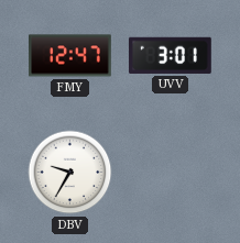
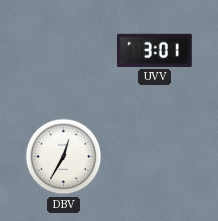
FMY: 12:47 -> none (70, 56)
DBV: 9:35 -> 12:35 (64, 157)
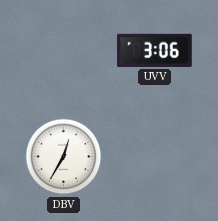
UVV: 3:01 -> 3:06 (154, 50)
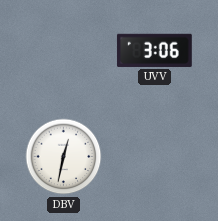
DBV: 12:35 -> 12:32 (64, 157)
